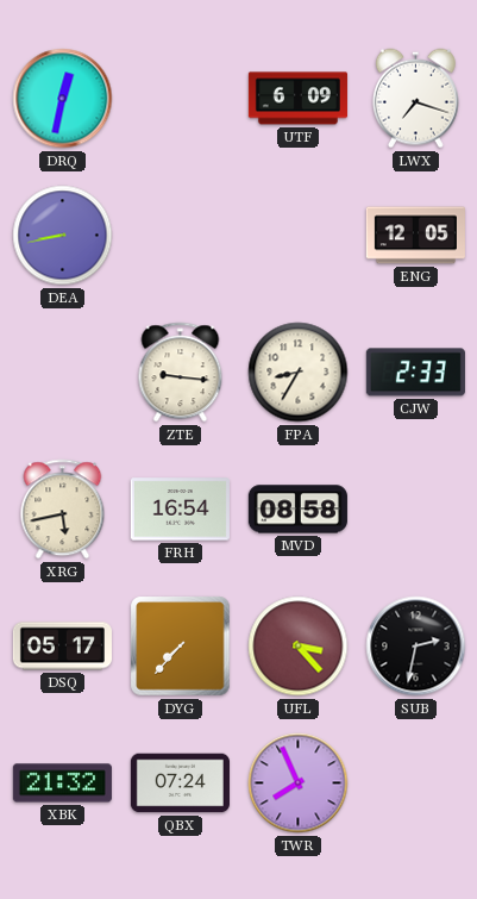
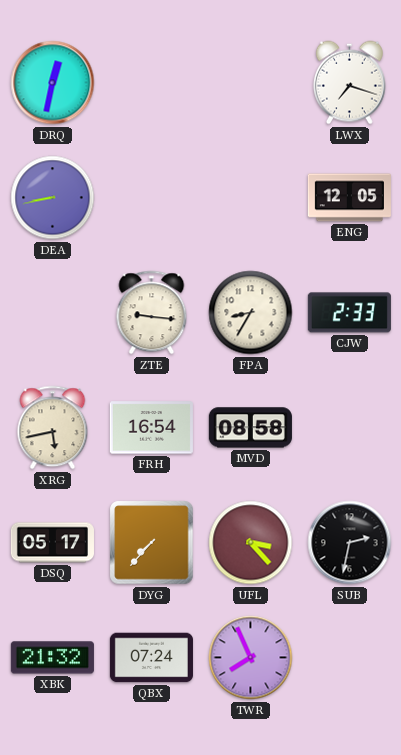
UTF: 6:09 -> none (297, 99)
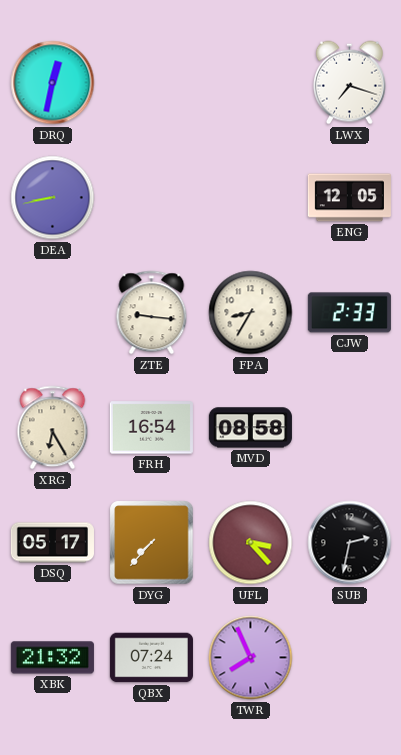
XRG: 5:43 -> 6:25 (53, 428)
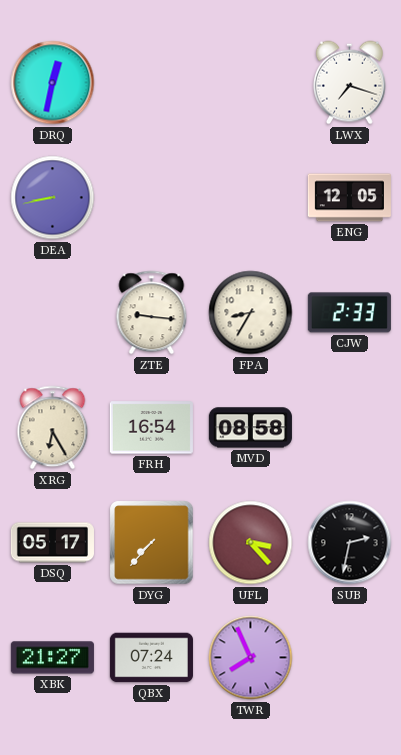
XBK: 21:32 -> 21:27 (52, 658)
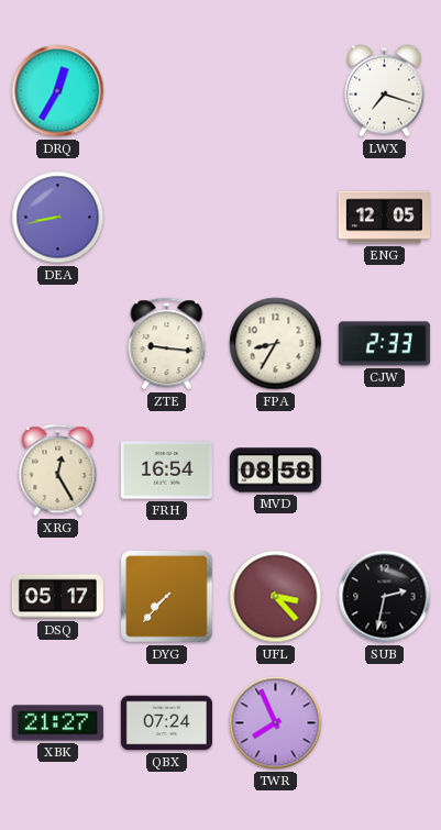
DRQ: 12:32 -> 12:35 (58, 91)
XRG: 6:25 -> 12:25 (58, 471)
